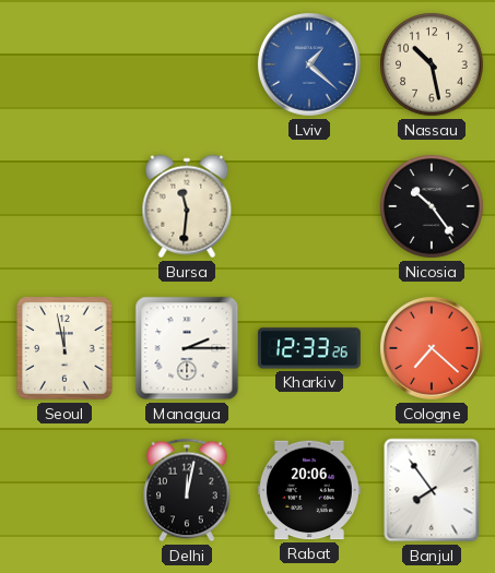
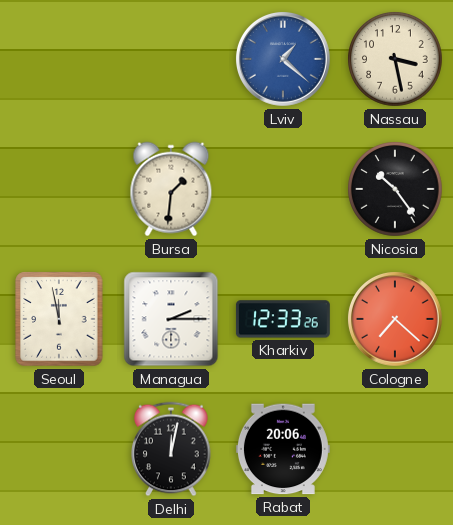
Nassau: 10:28 -> 3:28 (395, 59)
Bursa: 11:31 -> 1:31 (171, 189)
Banjul: 7:54 -> none (432, 490)
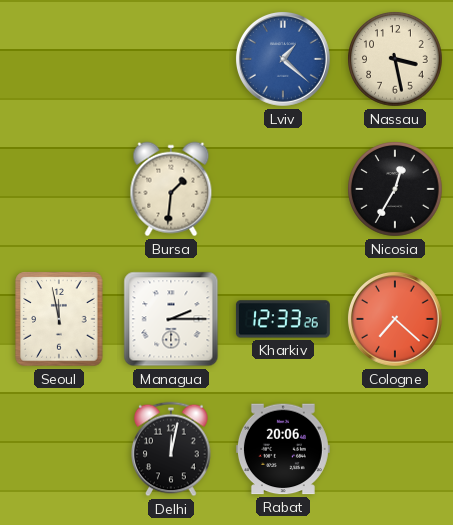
Nicosia: 10:24 -> 12:35 (395, 189)
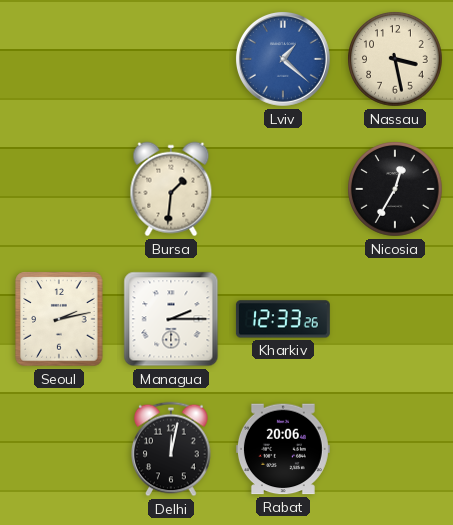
Seoul: 11:58 -> 2:13 (59, 319)
Cologne: 7:22 -> none (395, 319)
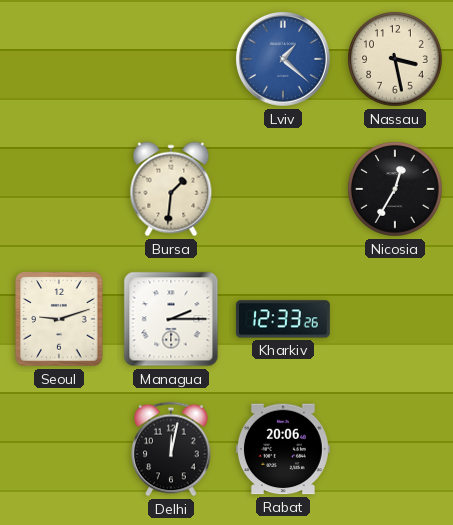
Seoul: 2:13 -> 9:12 (59, 319)
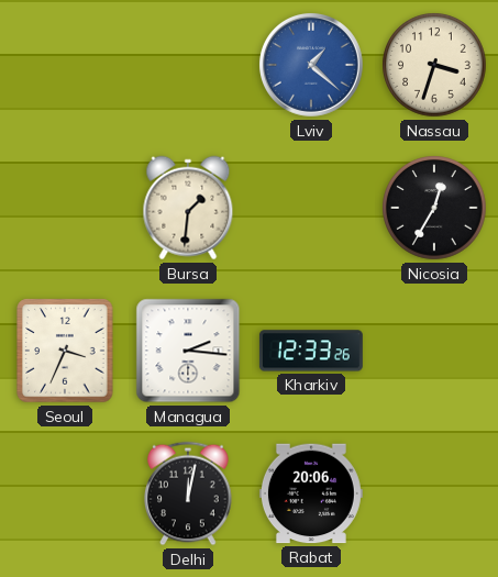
Nassau: 3:28 -> 3:33 (434, 65)
Seoul: 9:12 -> 3:34 (65, 351)
Managua: 2:15 -> 2:16 (188, 351)
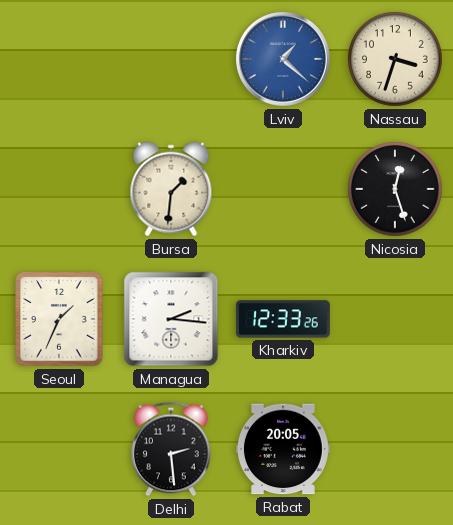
Nicosia: 12:35 -> 12:27 (395, 189)
Seoul: 3:34 -> 1:34 (59, 319)
Delhi: 12:02 -> 2:29 (171, 449)
Rabat: 20:06 -> 20:05 (283, 449)
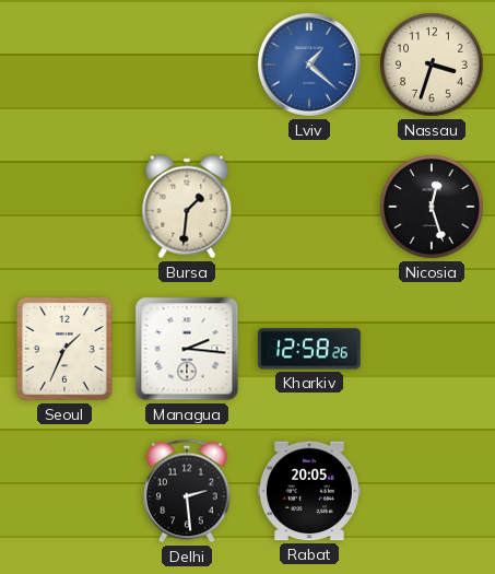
Kharkiv: 12:33 -> 12:58 (309, 349)
